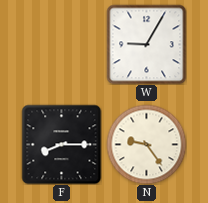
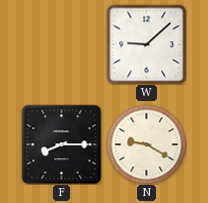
W: 9:05 -> 9:08 (146, 44)
N: 9:24 -> 9:20 (146, 144)
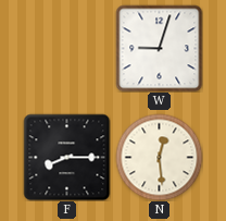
W: 9:08 -> 9:03 (159, 48)
N: 9:20 -> 12:29 (159, 157)
